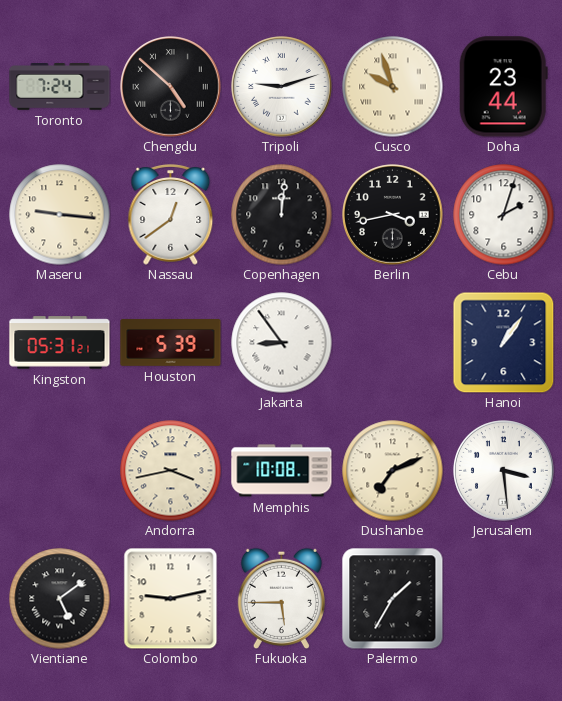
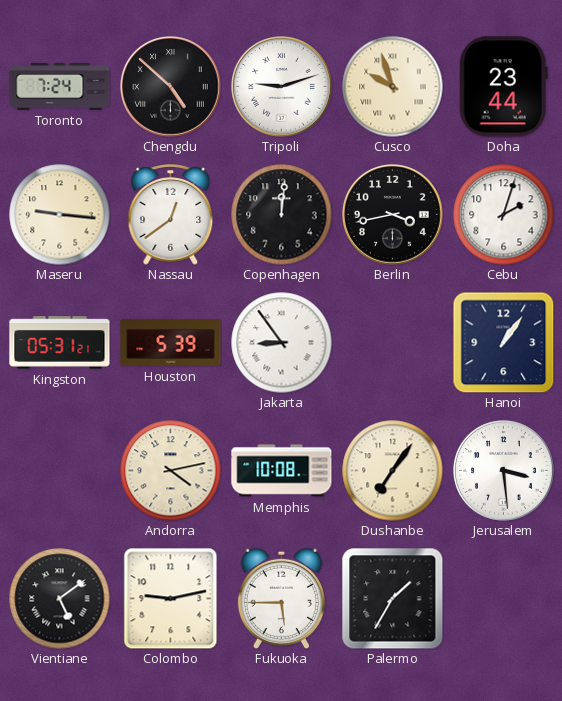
Andorra: 3:43 -> 4:13 (171, 471)
Dushanbe: 7:11 -> 7:06 (393, 471)
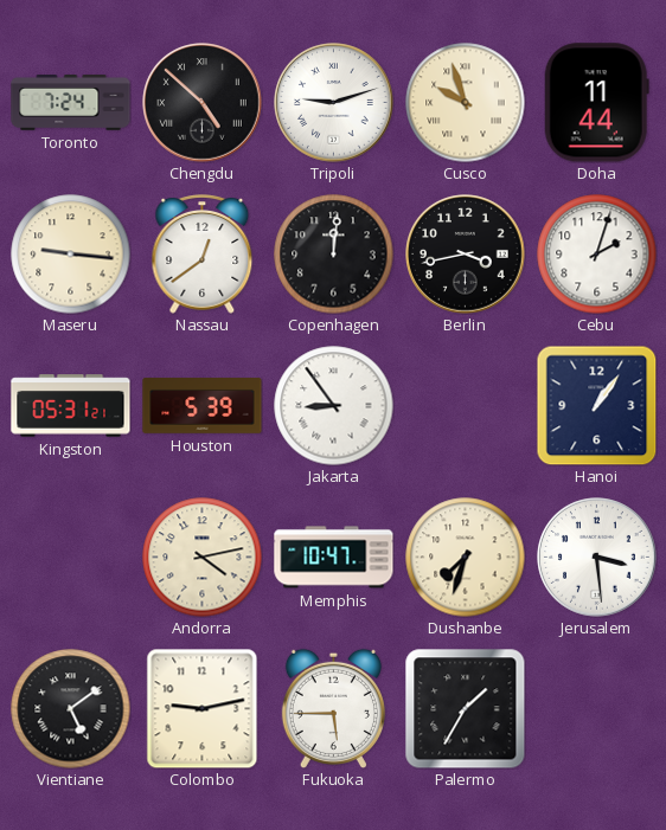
Doha: 23:44 -> 11:44 (596, 103)
Memphis: 10:08 -> 10:47 (334, 558)
Dushanbe: 7:06 -> 7:33 (466, 558)
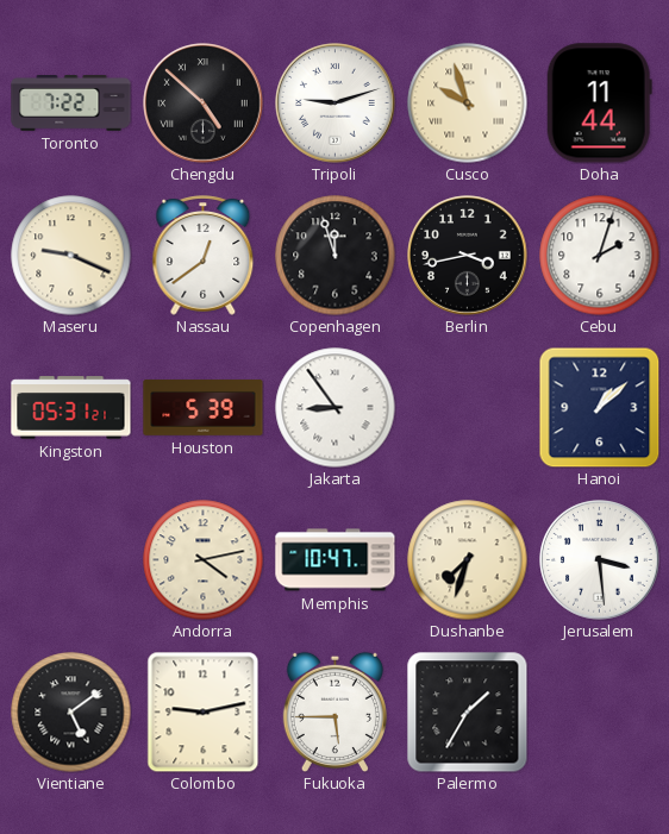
Toronto: 7:24 -> 7:22 (71, 104)
Maseru: 9:16 -> 9:19 (71, 256)
Copenhagen: 12:01 -> 11:57 (336, 256)
Hanoi: 1:06 -> 1:08 (599, 407)
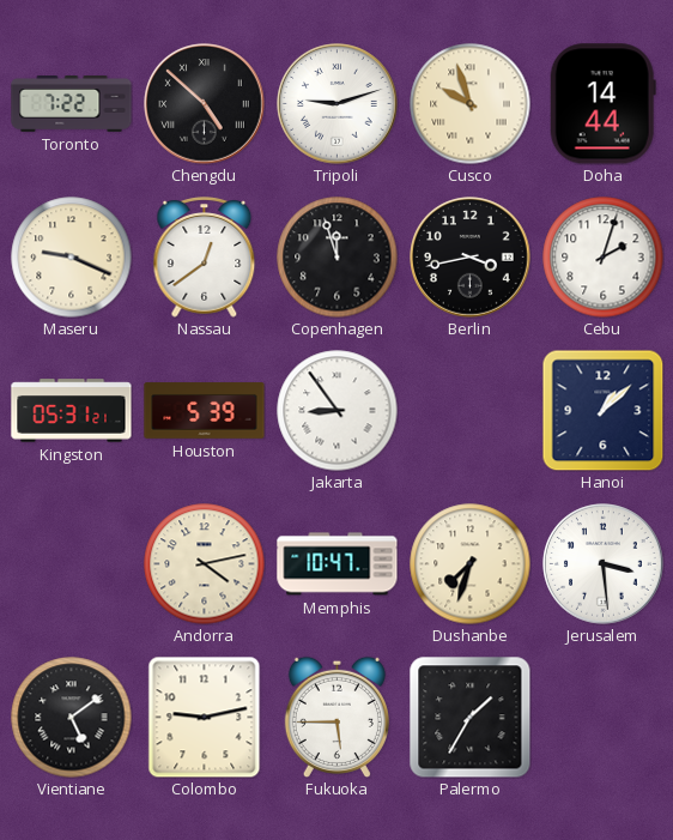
Doha: 11:44 -> 14:44 (602, 104)
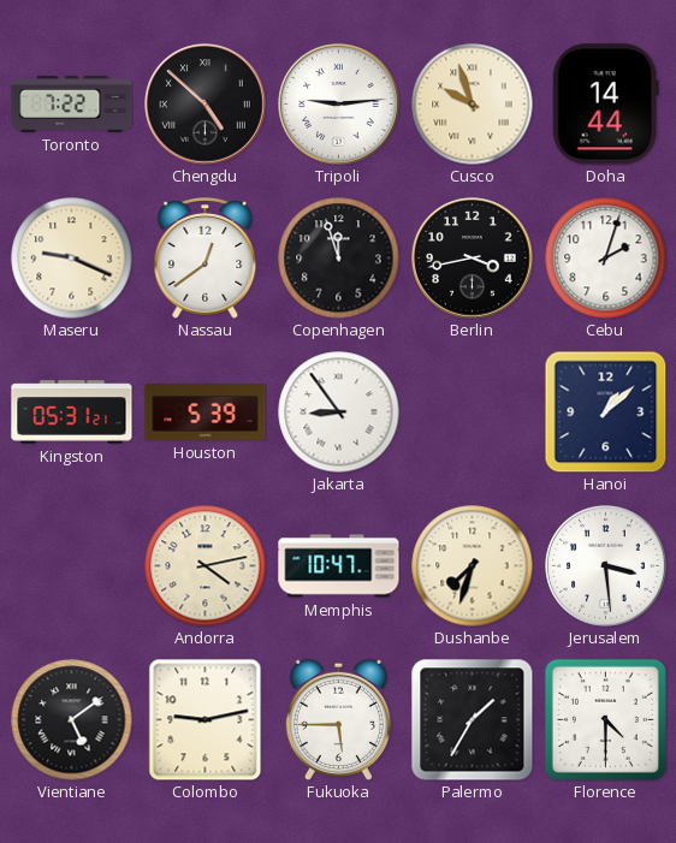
Tripoli: 9:12 -> 9:14 (339, 105)
Florence: none -> 4:30 (605, 719)
